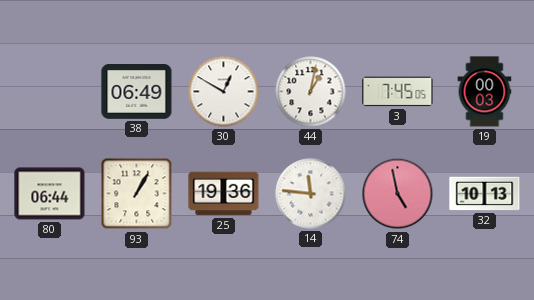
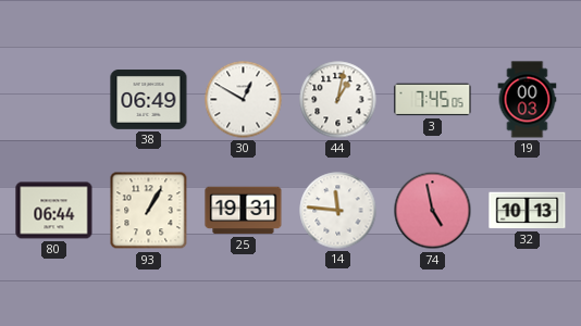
25: 19:36 -> 19:31 (244, 211)
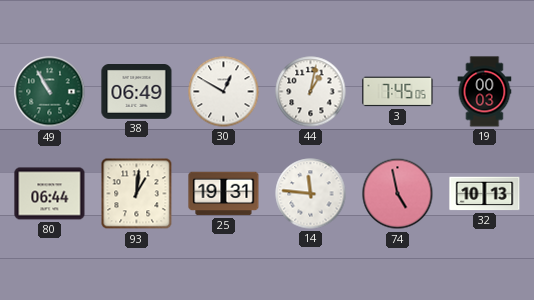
49: none -> 10:55 (50, 92)
93: 1:05 -> 1:01 (137, 194)
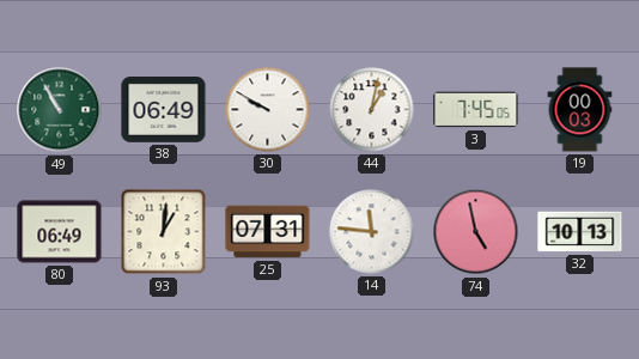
30: 12:50 -> 9:50 (268, 110)
80: 06:44 -> 06:49 (60, 232)
25: 19:31 -> 07:31 (268, 232)
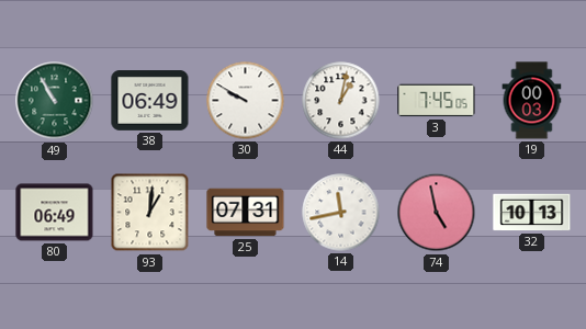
14: 11:46 -> 11:43 (341, 213)
